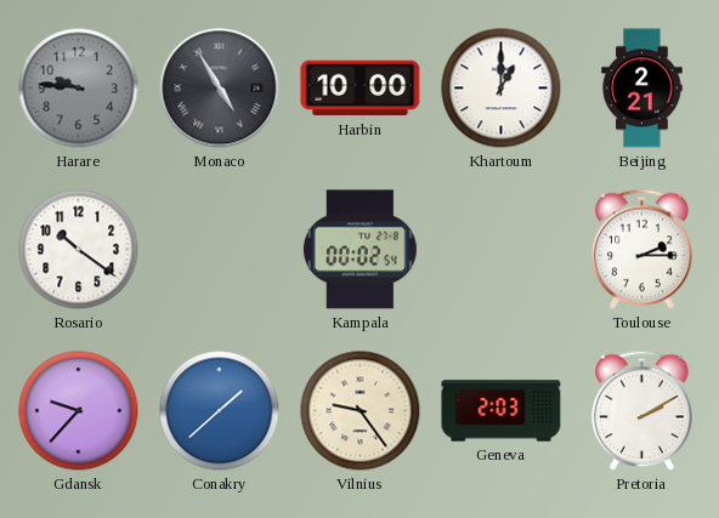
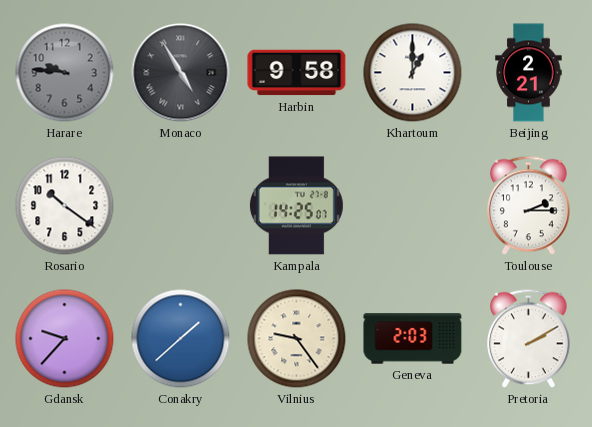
Harbin: 10:00 -> 9:58 (297, 73)
Kampala: 00:02 -> 14:25 (296, 206)
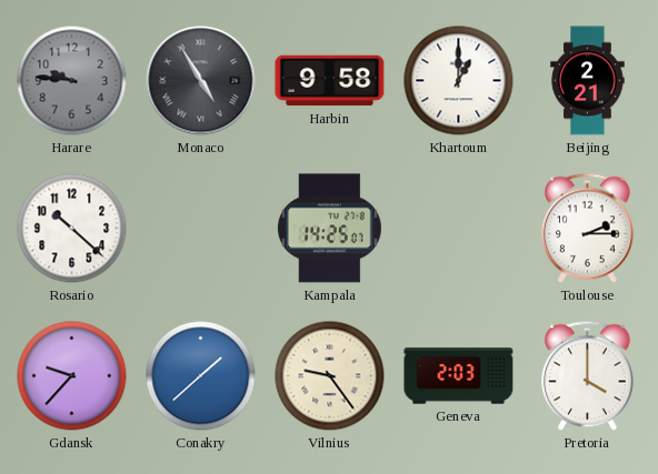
Rosario: 10:21 -> 10:22 (72, 229)
Pretoria: 2:10 -> 4:00 (588, 376)
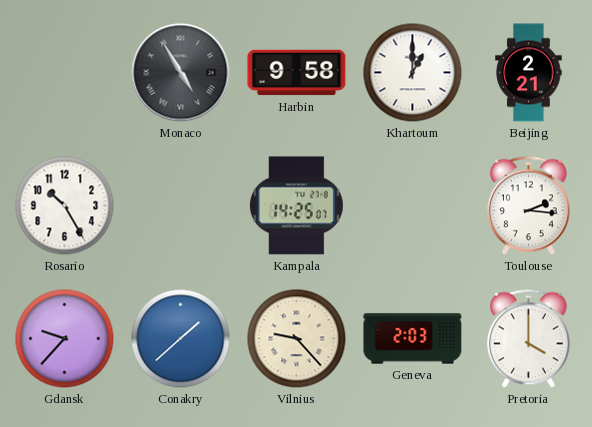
Harare: 9:46 -> none (72, 81)
Rosario: 10:22 -> 10:25 (65, 206)
Toulouse: 2:15 -> 2:16 (529, 206)
Vilnius: 9:24 -> 9:23 (297, 339)
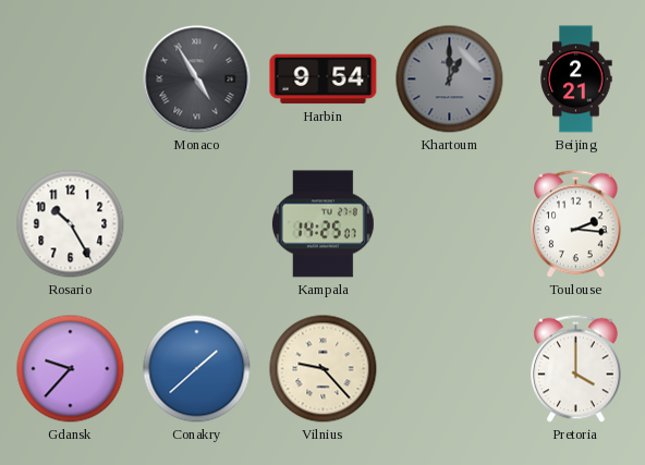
Harbin: 9:58 -> 9:54 (324, 79)
Khartoum dial: white -> grey (450, 79)
Geneva: 2:03 -> none (413, 339)
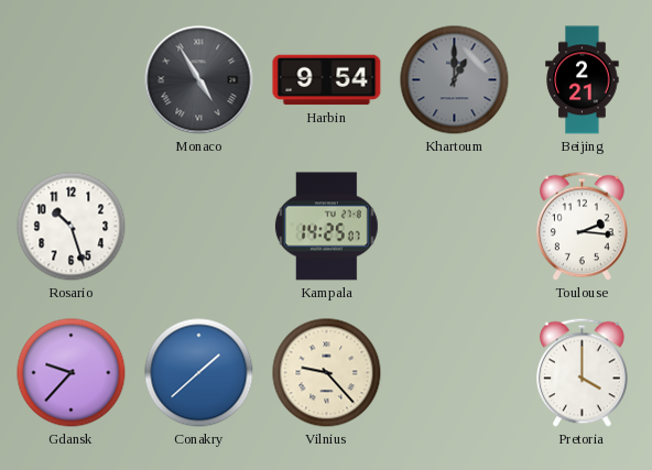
Rosario: 10:25 -> 10:27 (72, 227)
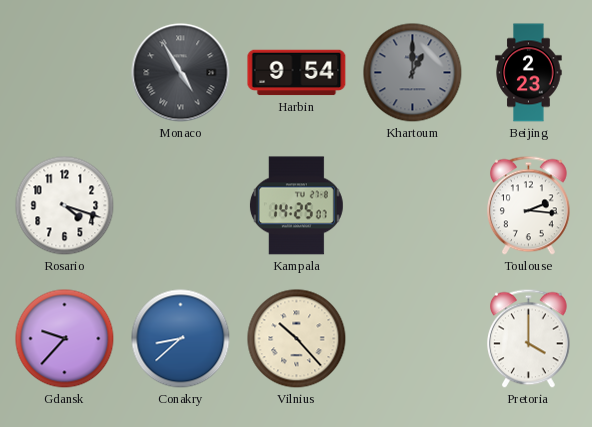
Beijing: 2:21 -> 2:23 (529, 73)
Rosario: 10:27 -> 4:18 (65, 206)
Conakry: 1:38 -> 8:38 (181, 339)
Vilnius: 9:23 -> 10:23 (297, 339)
